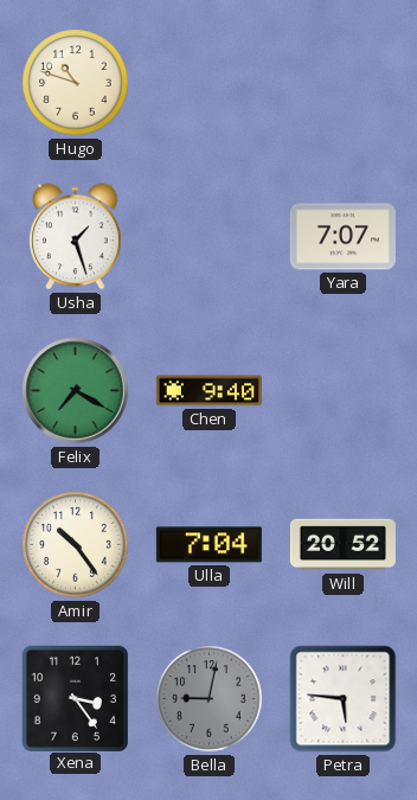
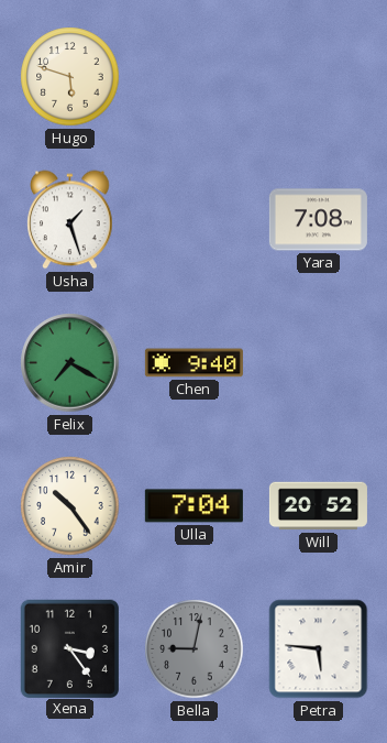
Hugo: 10:48 -> 5:48 (70, 77)
Yara: 7:07 -> 7:08 (318, 220)
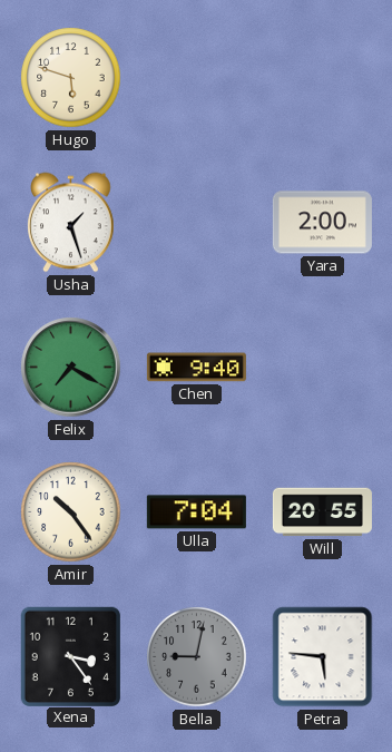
Yara: 7:08 -> 2:00 (322, 223)
Will: 20:52 -> 20:55 (322, 512)
